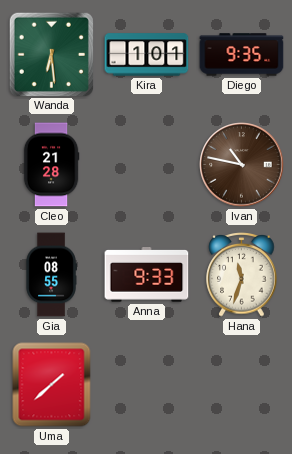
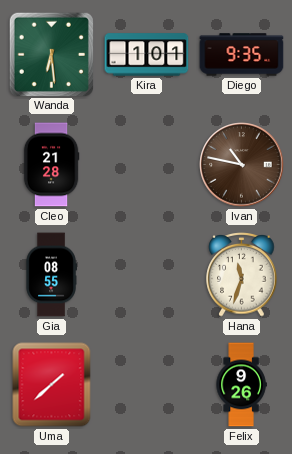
Anna: 9:33 -> none (147, 275)
Felix: none -> 9:26 (241, 385)
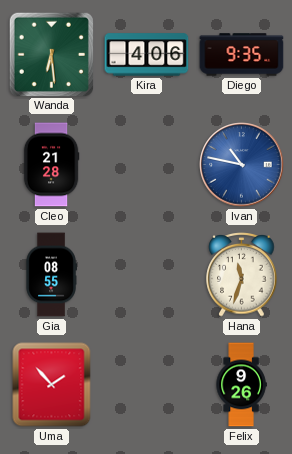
Kira: 1:01 -> 4:06 (147, 55)
Ivan dial: brown -> blue (242, 165)
Uma: 1:38 -> 1:53 (52, 385)
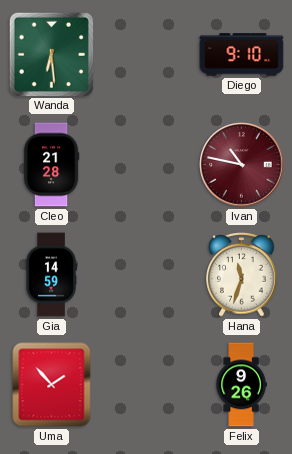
Kira: 4:06 -> none (147, 55)
Diego: 9:35 -> 9:10 (242, 55)
Ivan dial: blue -> burgundy (242, 165)
Gia: 08:55 -> 14:59 (51, 275)
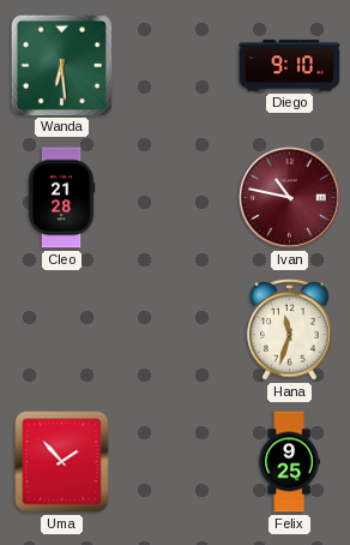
Gia: 14:59 -> none (51, 275)
Felix: 9:26 -> 9:25 (289, 462)
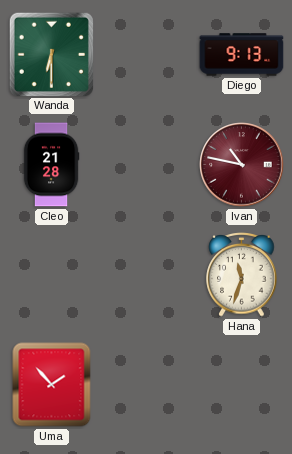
Wanda: 6:29 -> 6:30 (51, 54)
Diego: 9:10 -> 9:13 (242, 55)
Felix: 9:25 -> none (289, 462)
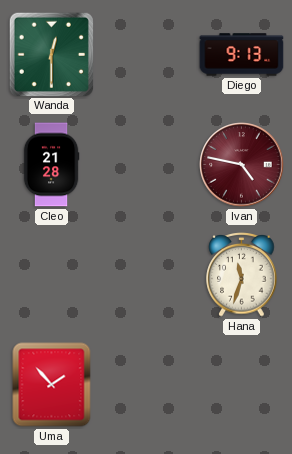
Wanda: 6:30 -> 12:30 (51, 54)
Ivan: 10:47 -> 4:47 (242, 165)
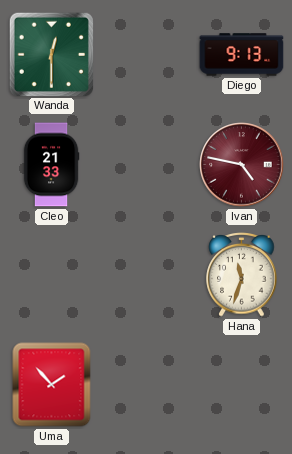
Cleo: 21:28 -> 21:33 (51, 165)
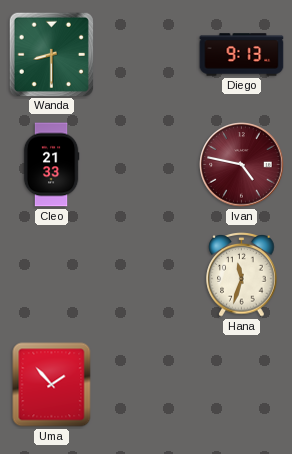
Wanda: 12:30 -> 8:30 (51, 54)
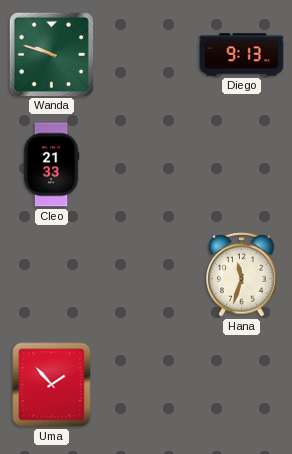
Wanda: 8:30 -> 9:48 (51, 54)
Ivan: 4:47 -> none (242, 165)
